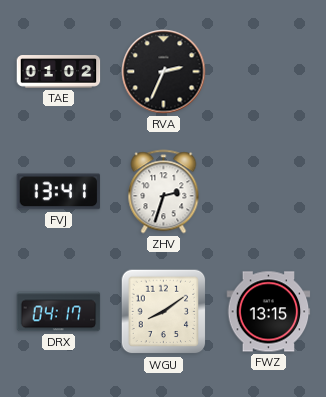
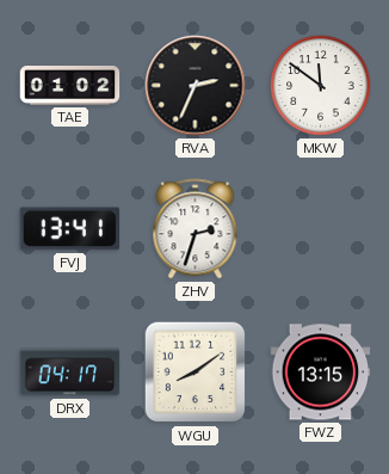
MKW: none -> 11:51 (321, 86)
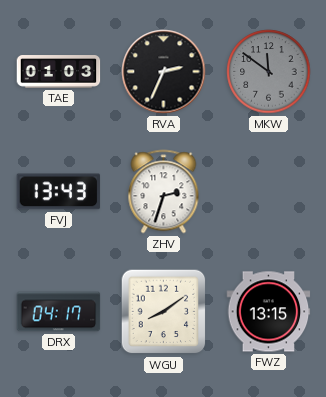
TAE: 01:02 -> 01:03 (59, 72)
MKW dial: white -> grey (269, 72)
FVJ: 13:41 -> 13:43 (59, 192)
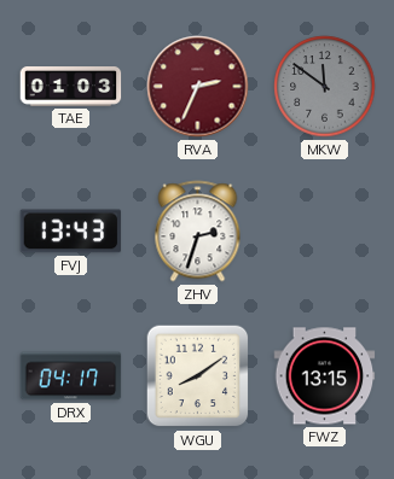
RVA dial: black -> burgundy (198, 87)
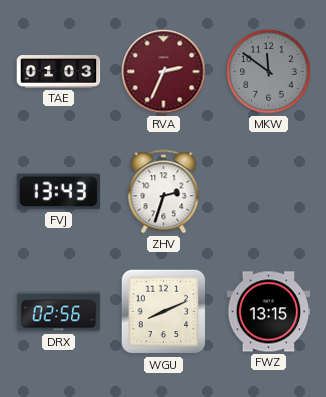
DRX: 04:17 -> 02:56 (59, 312)
WGU: 8:09 -> 8:11 (164, 312)
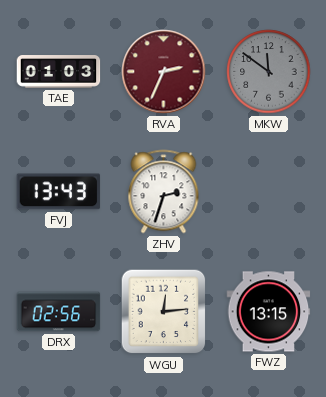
WGU: 8:11 -> 12:14 (164, 312)
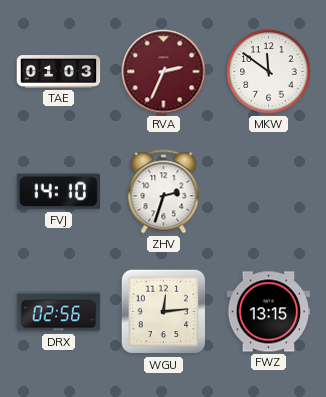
MKW dial: grey -> white (269, 72)
FVJ: 13:43 -> 14:10 (59, 192)
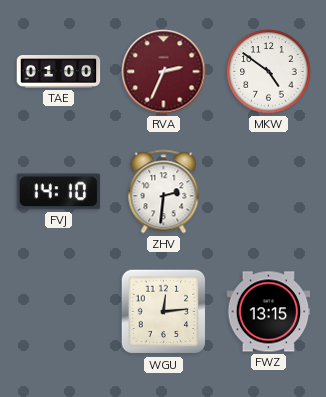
TAE: 01:03 -> 01:00 (59, 72)
MKW: 11:51 -> 4:51 (269, 72)
ZHV: 2:33 -> 2:31 (164, 192)
DRX: 02:56 -> none (59, 312)
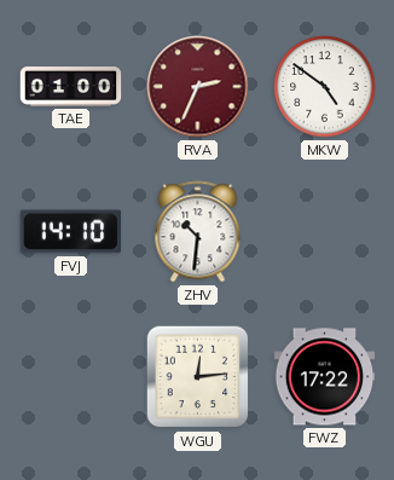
ZHV: 2:31 -> 10:31 (198, 232)
FWZ: 13:15 -> 17:22 (325, 377)
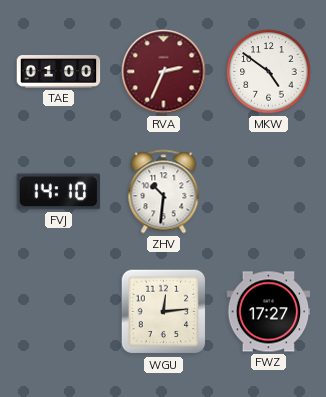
FWZ: 17:22 -> 17:27 (269, 312)
